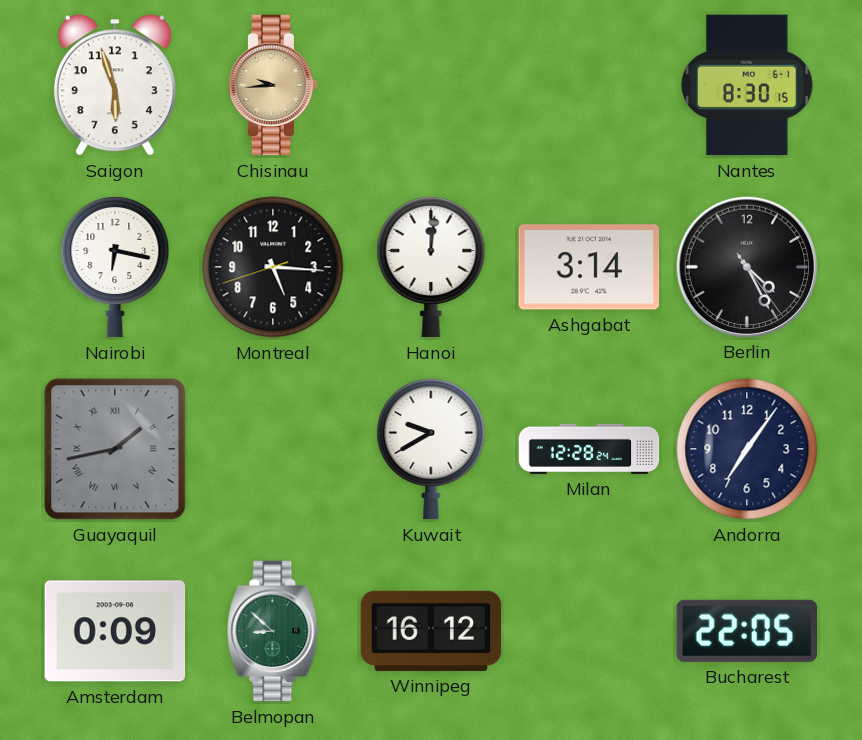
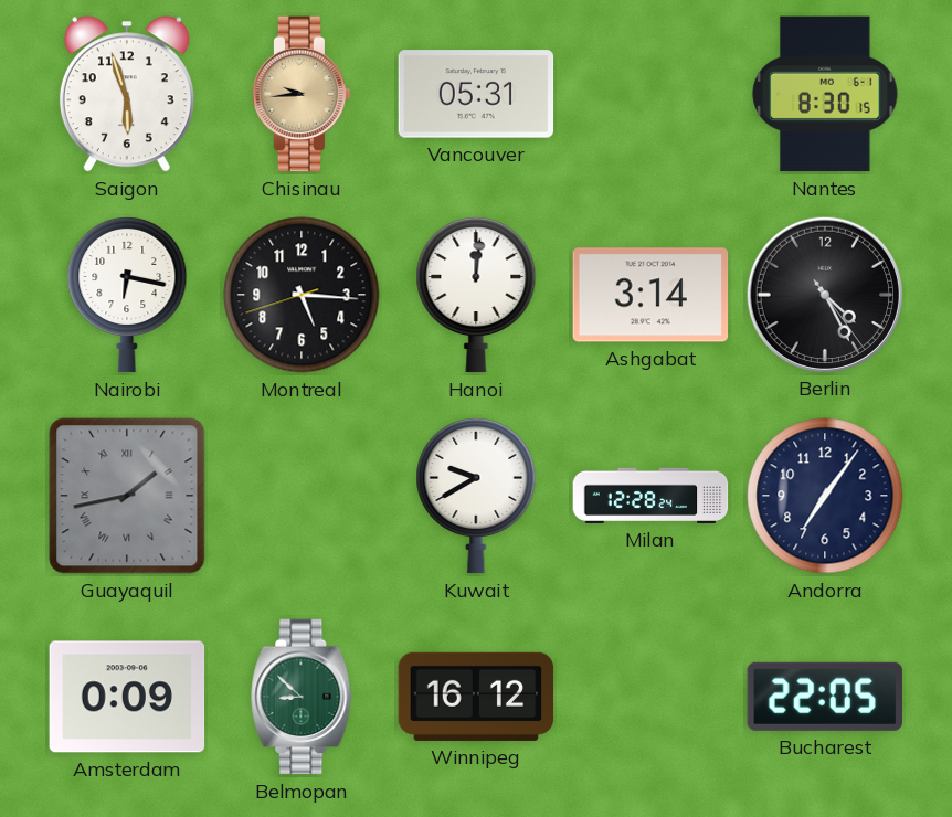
Vancouver: none -> 05:31 (476, 94)
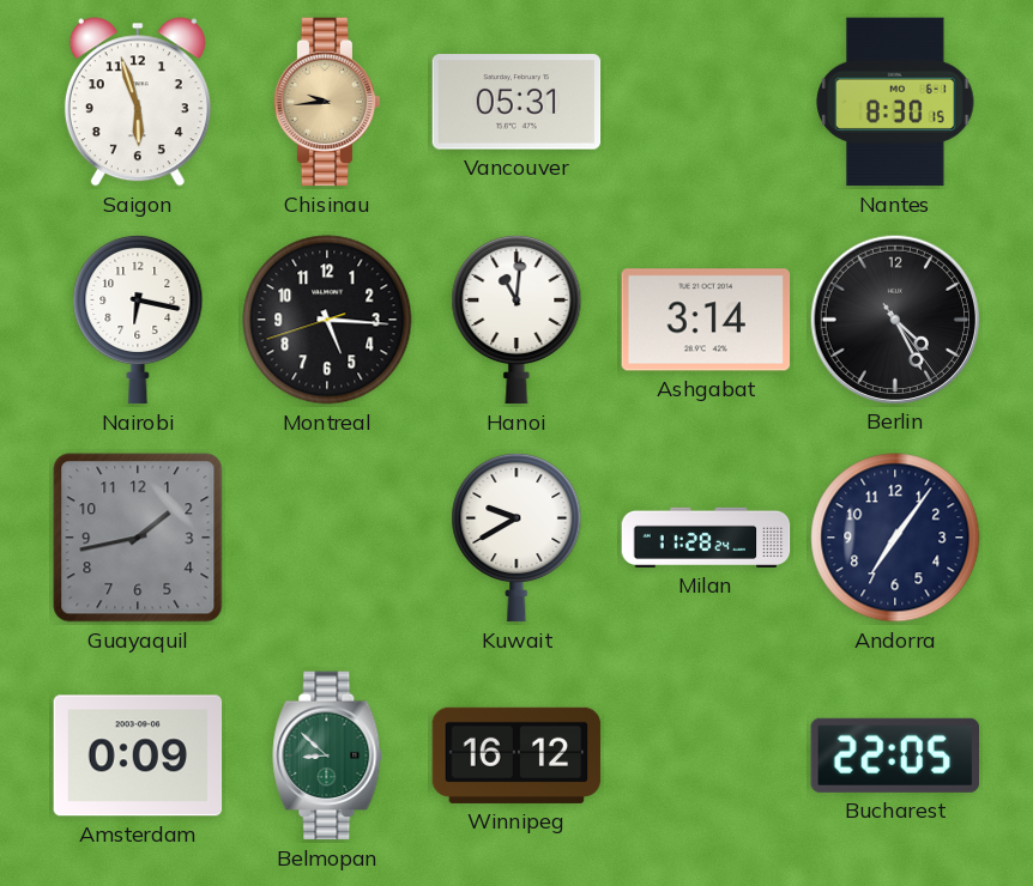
Hanoi: 12:01 -> 11:01 (516, 320)
Guayaquil numerals: Roman -> Arabic (138, 538)
Milan: 12:28 -> 11:28 (706, 538)
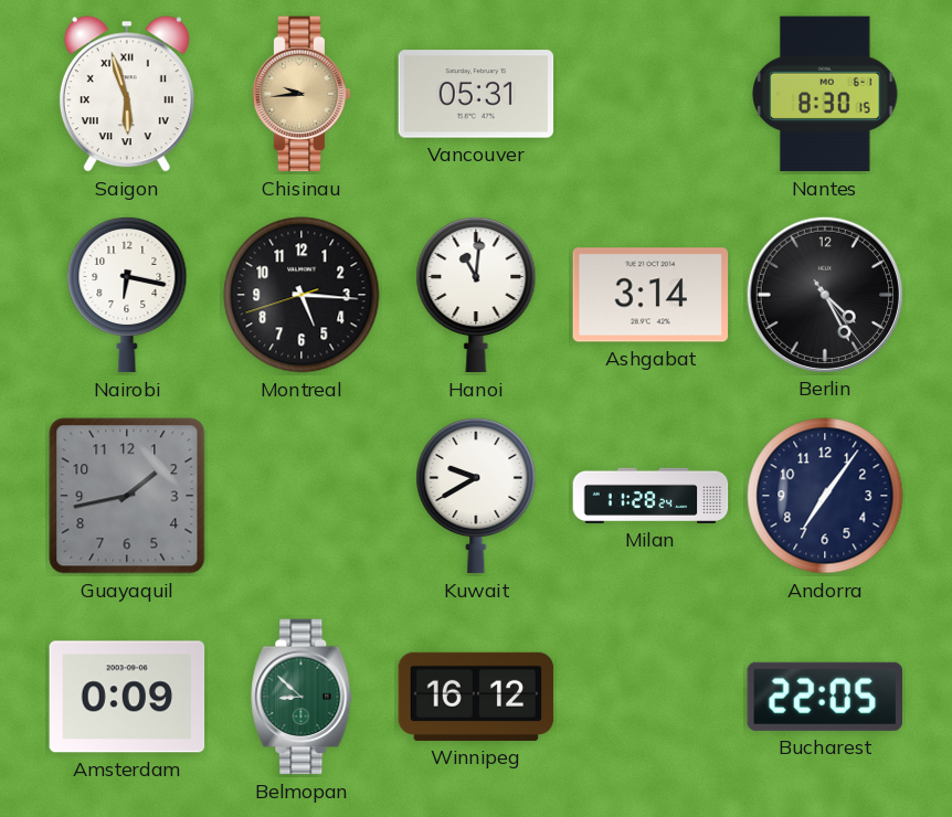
Saigon numerals: Arabic -> Roman (127, 94)
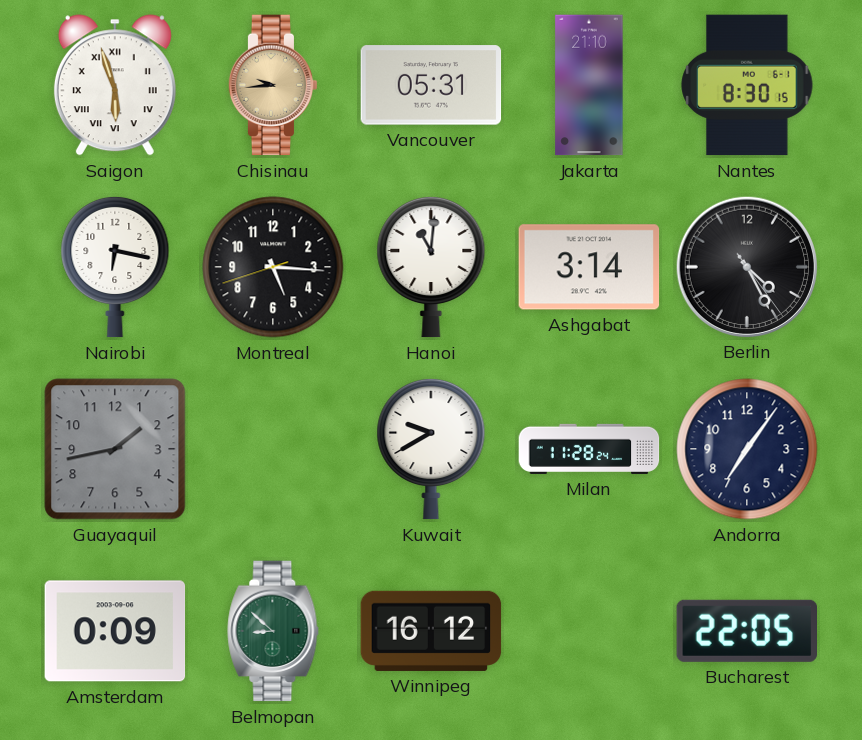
Jakarta: none -> 21:10 (589, 85)
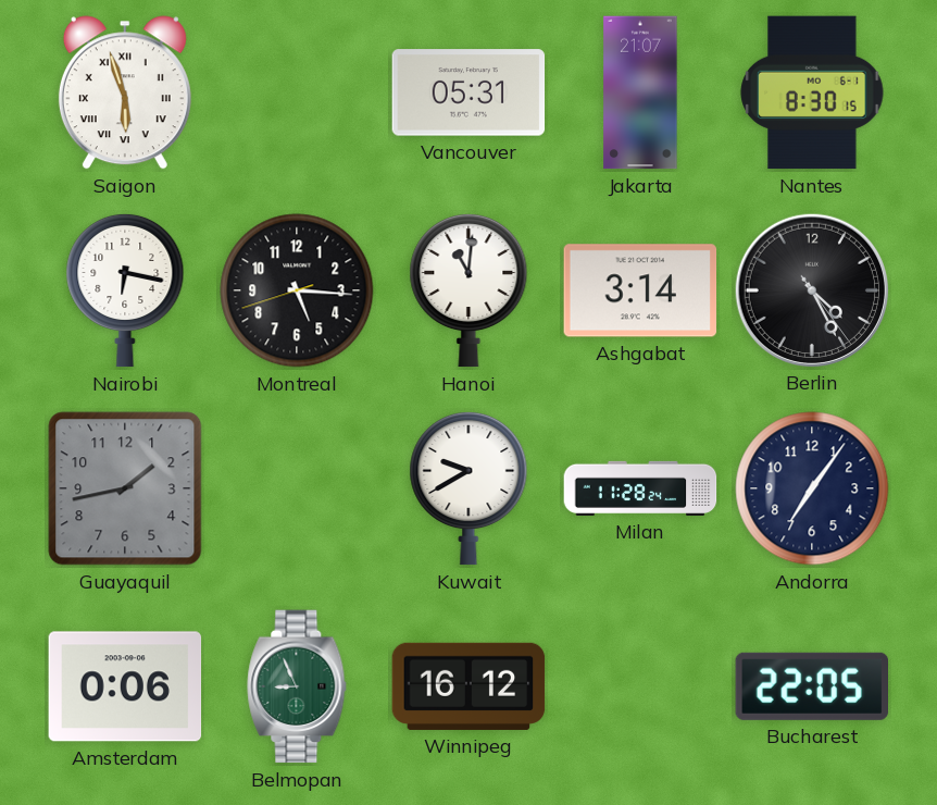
Chisinau: 9:44 -> none (273, 85)
Jakarta: 21:10 -> 21:07 (640, 92)
Amsterdam: 0:09 -> 0:06 (125, 686)
Belmopan: 8:52 -> 8:56 (297, 686)
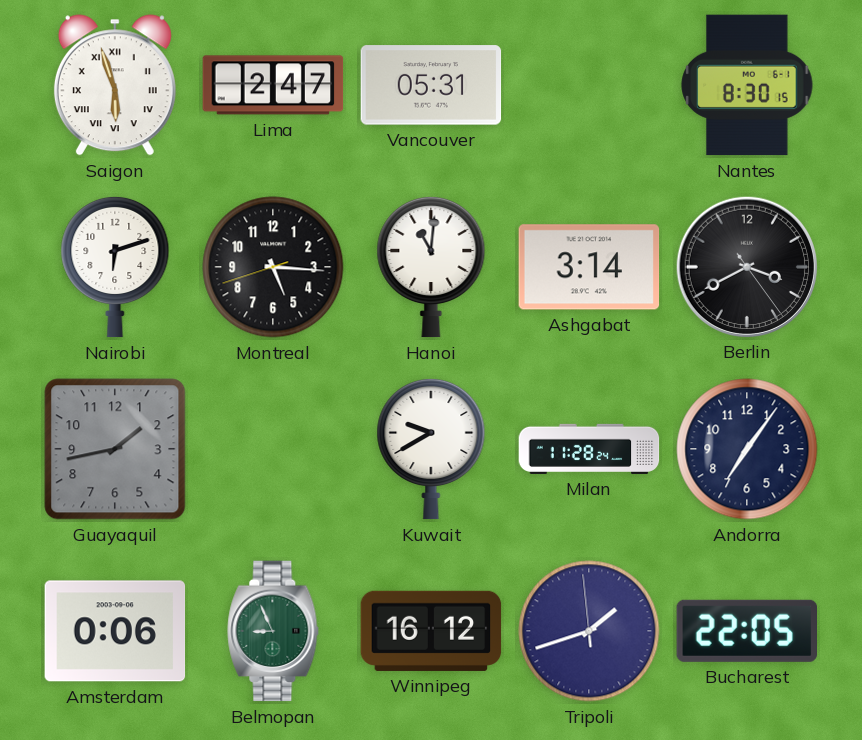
Lima: none -> 2:47 (273, 85)
Jakarta: 21:07 -> none (640, 92)
Nairobi: 6:17 -> 6:12 (115, 267)
Berlin: 4:25 -> 3:40 (746, 266)
Tripoli: none -> 1:41 (589, 631)
